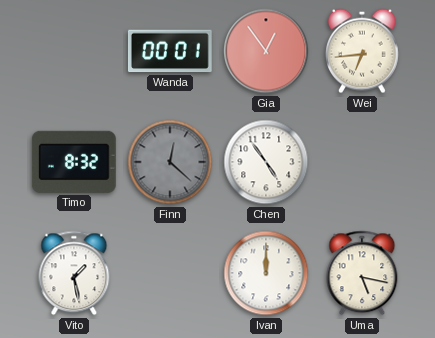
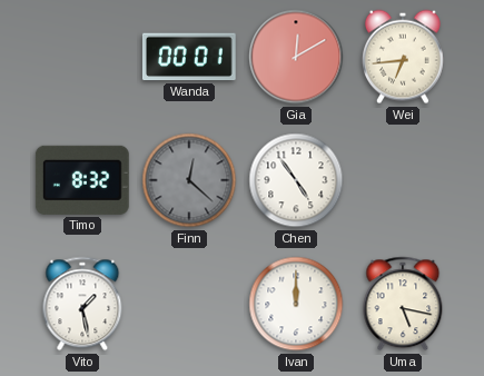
Gia: 12:54 -> 12:10 (296, 57)
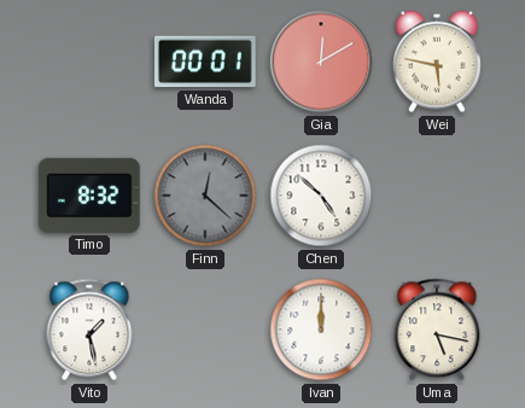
Wei: 6:44 -> 5:47 (438, 62)
Chen: 4:54 -> 4:52 (321, 196)
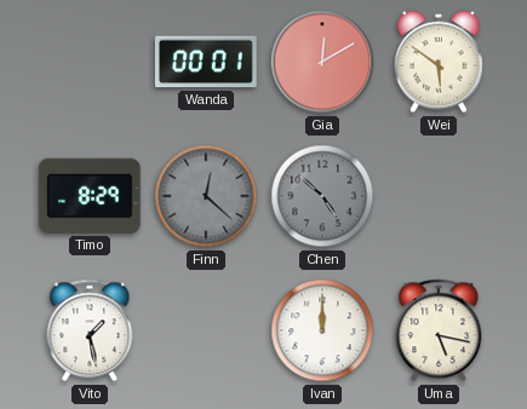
Wei: 5:47 -> 5:51 (440, 62)
Timo: 8:32 -> 8:29 (90, 196)
Chen dial: white -> grey (322, 196)
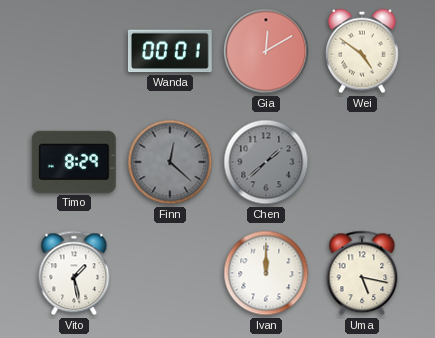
Wei: 5:51 -> 4:51 (363, 51)
Chen: 4:52 -> 1:38 (266, 162)
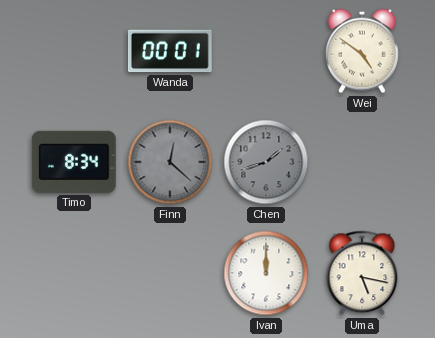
Gia: 12:10 -> none (266, 51)
Timo: 8:29 -> 8:34 (74, 162)
Chen: 1:38 -> 1:42 (266, 162)
Vito: 1:28 -> none (74, 273)
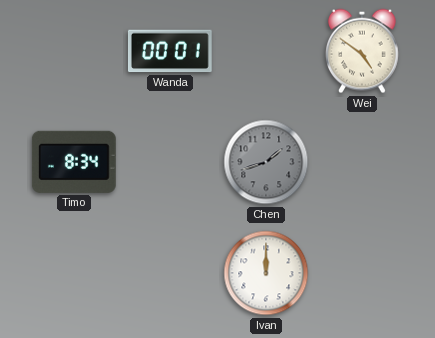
Finn: 12:22 -> none (170, 162)
Uma: 5:17 -> none (362, 273)
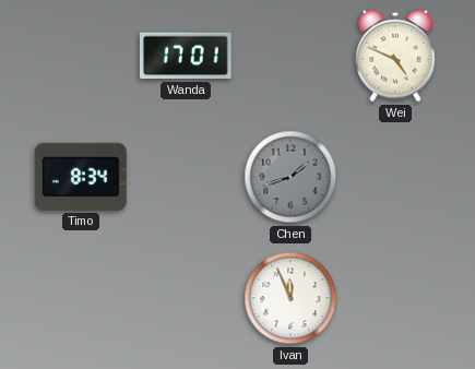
Wanda: 00:01 -> 17:01 (186, 56)
Wei: 4:51 -> 4:49 (396, 56)
Ivan: 12:00 -> 11:56 (290, 298)
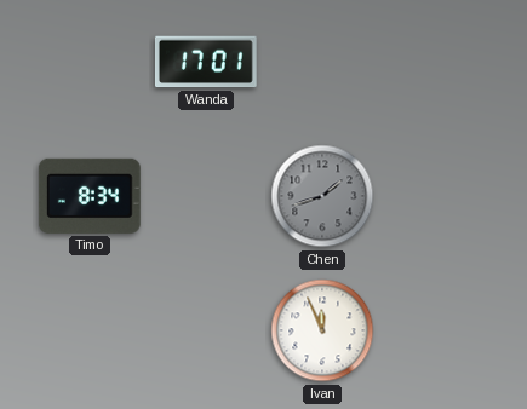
Wei: 4:49 -> none (396, 56)
